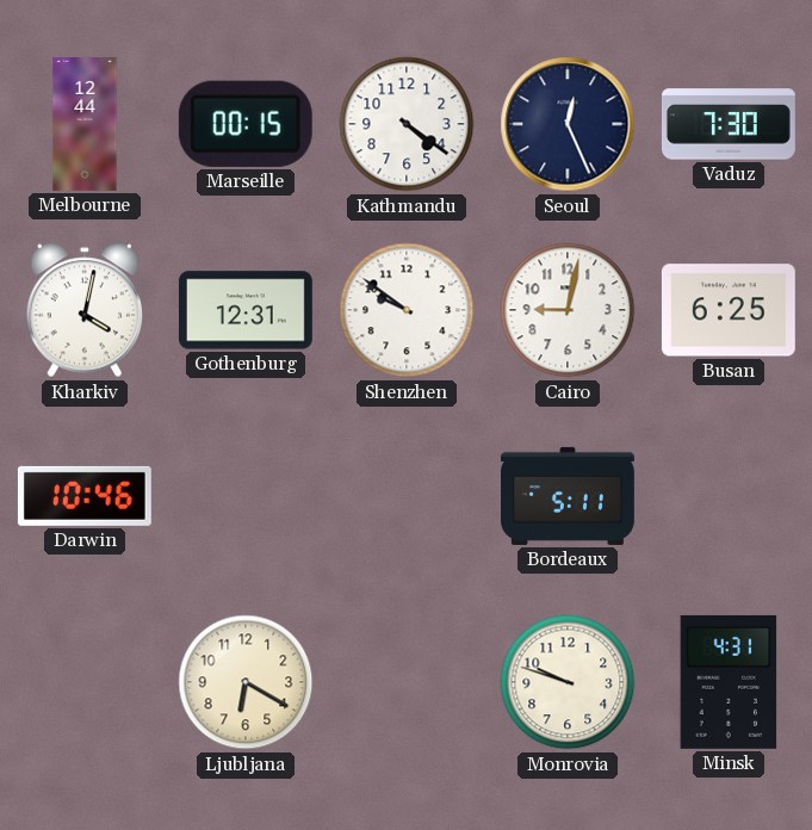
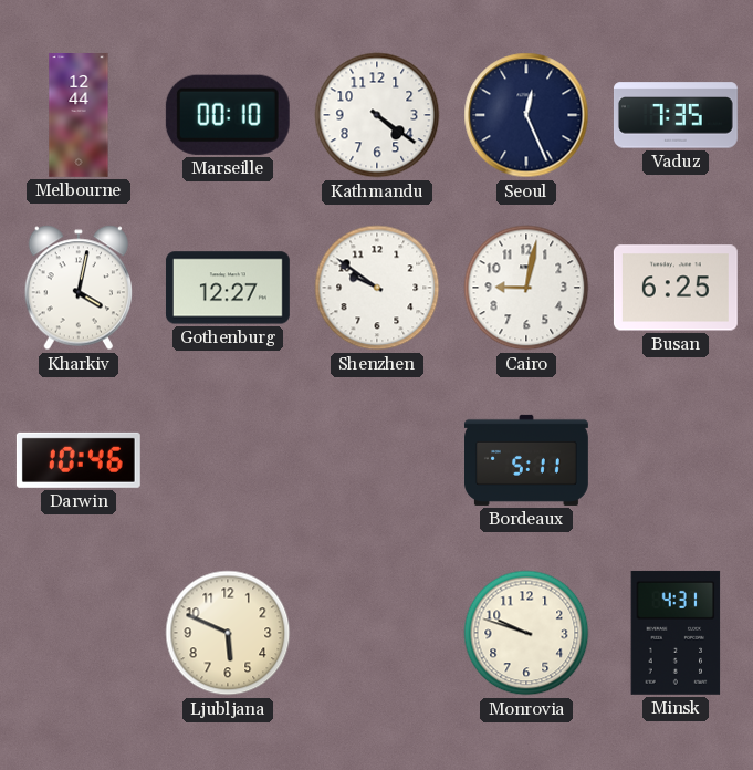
Marseille: 00:15 -> 00:10 (228, 115)
Vaduz: 7:30 -> 7:35 (676, 115)
Gothenburg: 12:31 -> 12:27 (228, 288)
Ljubljana: 6:20 -> 5:49 (228, 633)
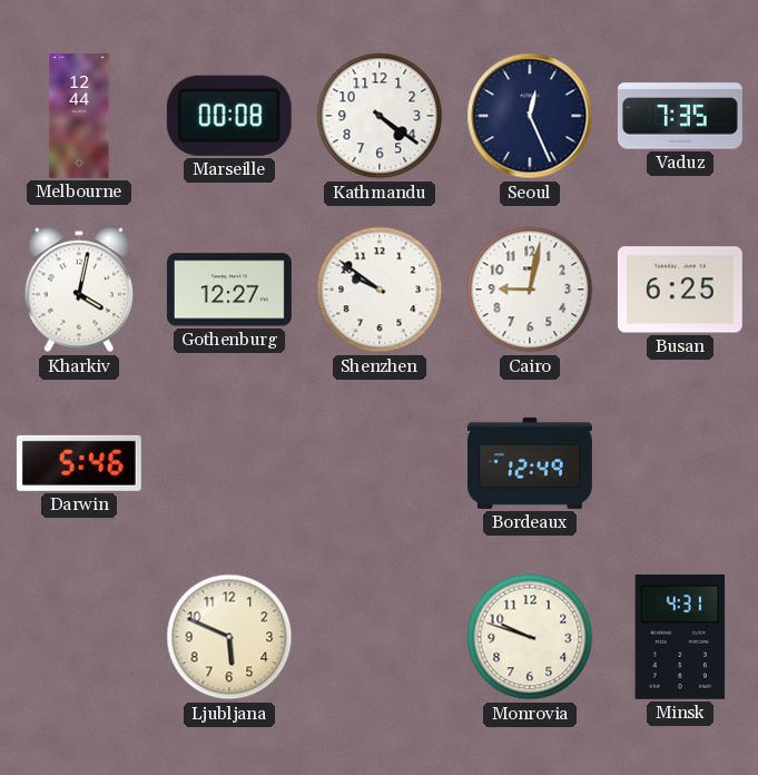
Marseille: 00:10 -> 00:08 (229, 116)
Darwin: 10:46 -> 5:46 (79, 463)
Bordeaux: 5:11 -> 12:49 (531, 463)
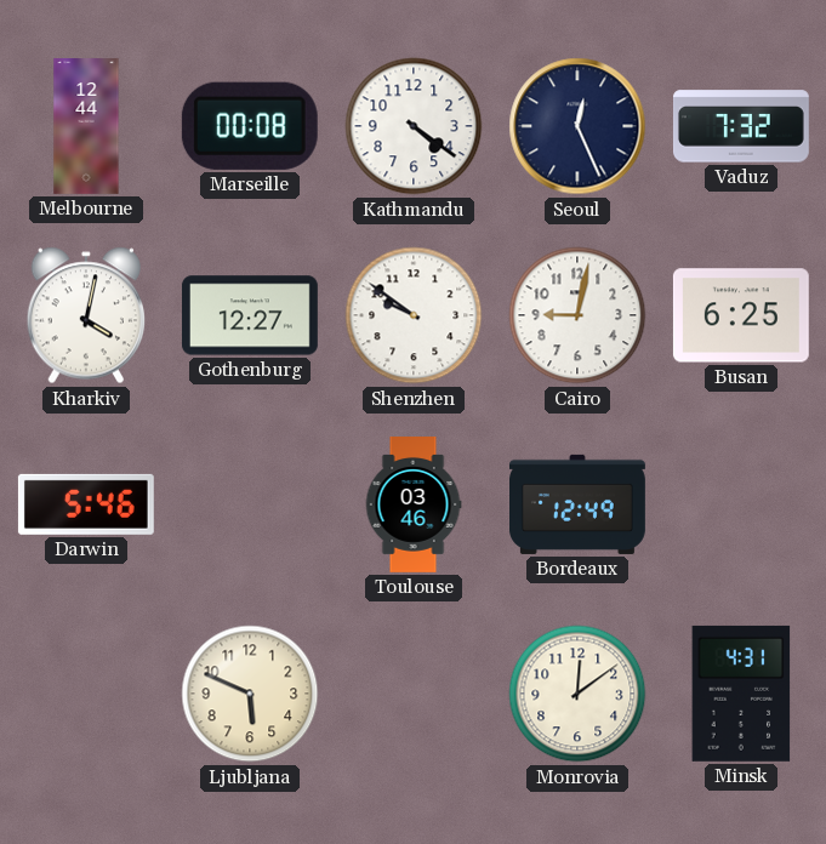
Vaduz: 7:35 -> 7:32 (741, 126)
Toulouse: none -> 03:46 (414, 506)
Monrovia: 9:48 -> 12:09 (577, 694)
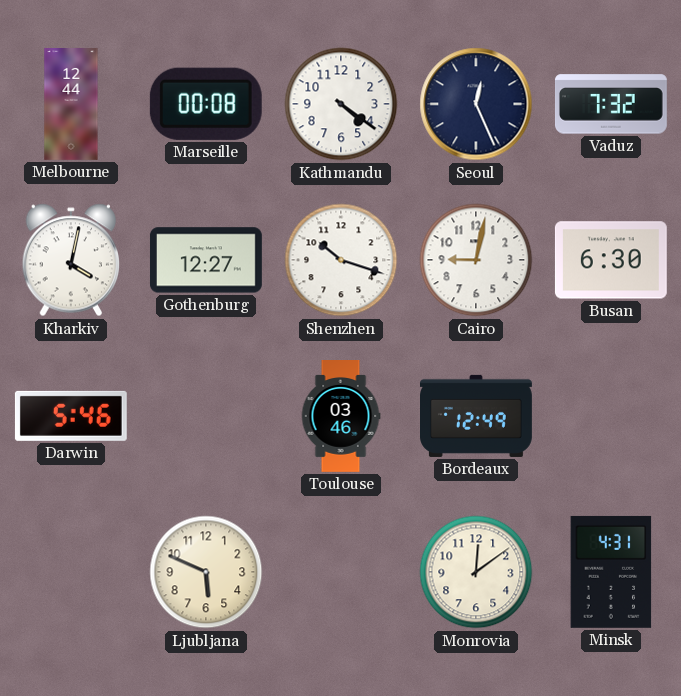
Shenzhen: 9:51 -> 10:18 (341, 260)
Busan: 6:25 -> 6:30 (611, 260)
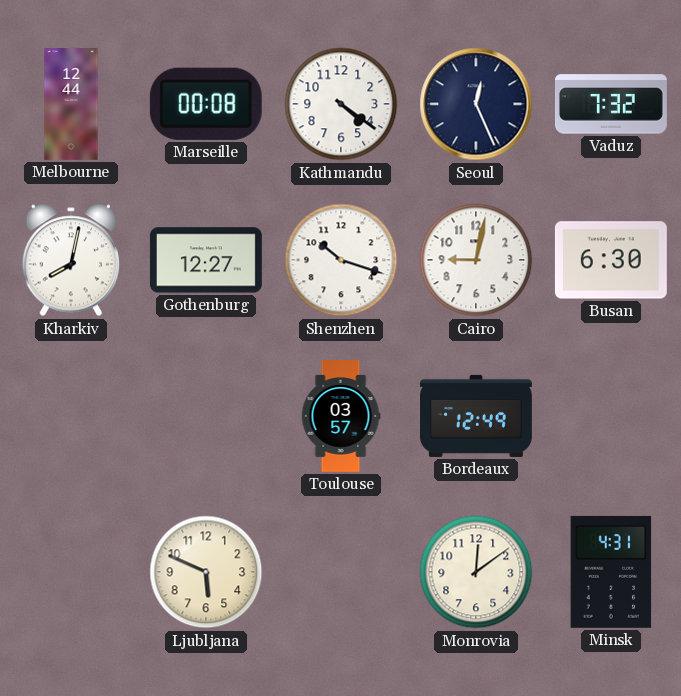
Kharkiv: 4:02 -> 8:02 (70, 260)
Darwin: 5:46 -> none (71, 416)
Toulouse: 03:46 -> 03:57 (341, 417)
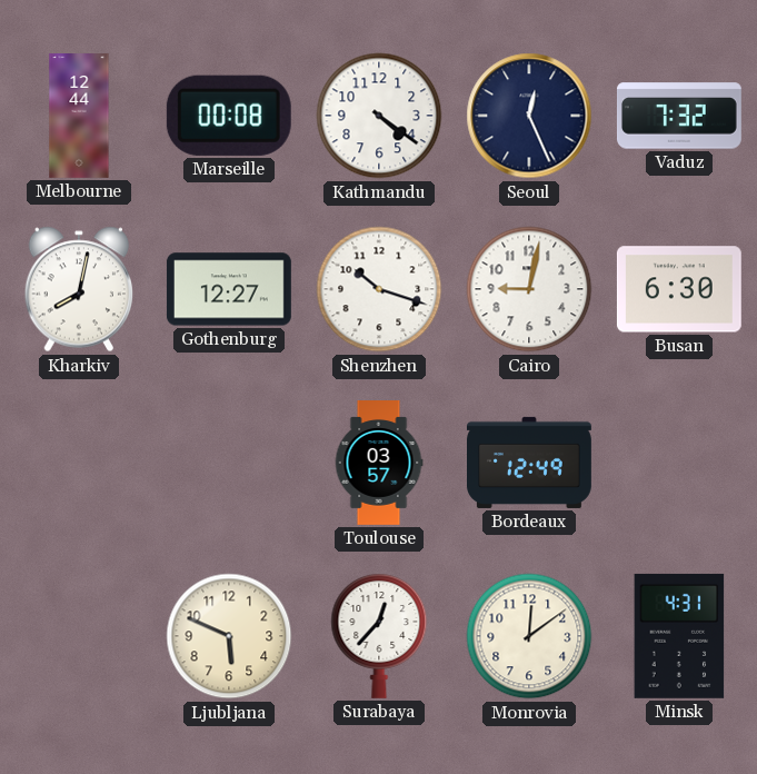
Surabaya: none -> 12:37 (379, 636)
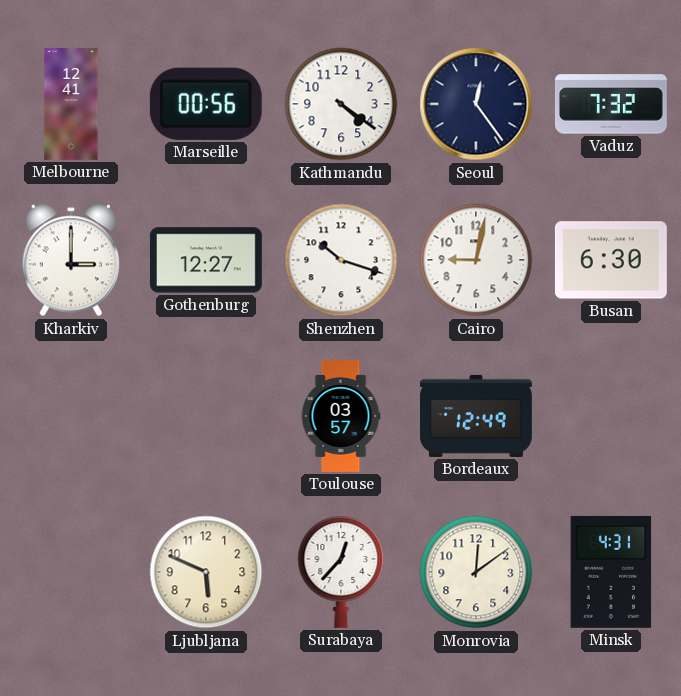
Melbourne: 12:44 -> 12:41 (71, 105)
Marseille: 00:08 -> 00:56 (206, 104)
Seoul: 12:26 -> 12:24 (476, 104)
Kharkiv: 8:02 -> 3:00 (70, 260)
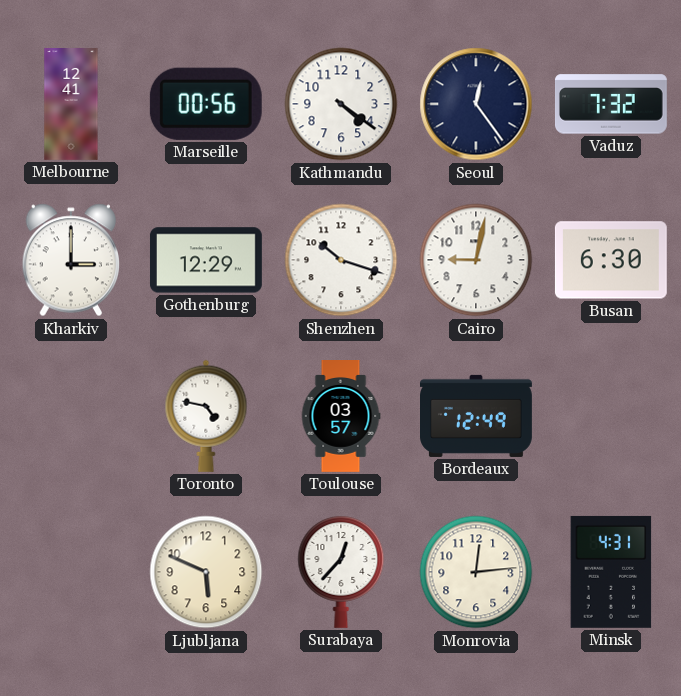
Gothenburg: 12:27 -> 12:29 (206, 260)
Toronto: none -> 4:47 (206, 416)
Monrovia: 12:09 -> 12:14 (476, 572)
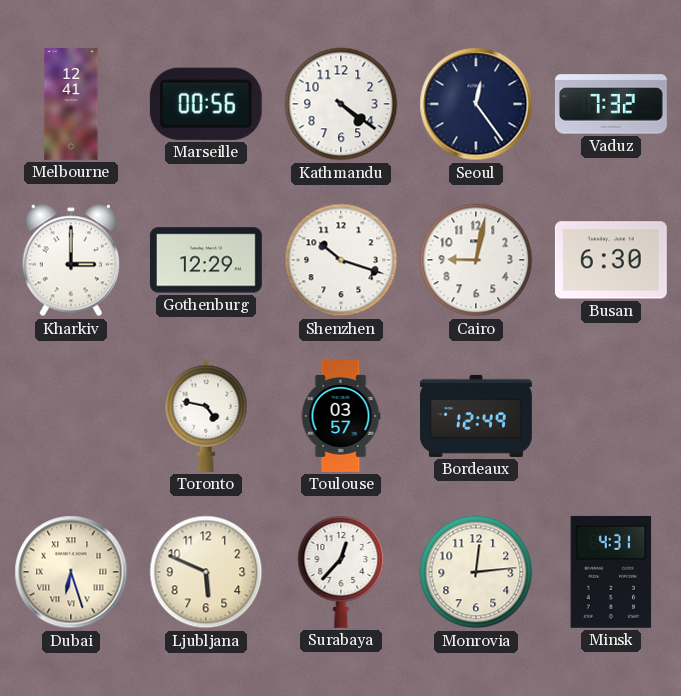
Dubai: none -> 6:27 (71, 572)
